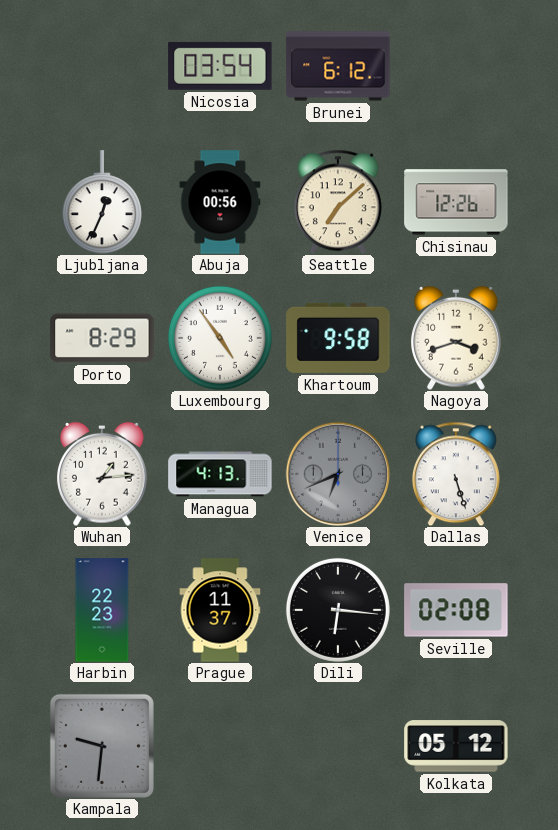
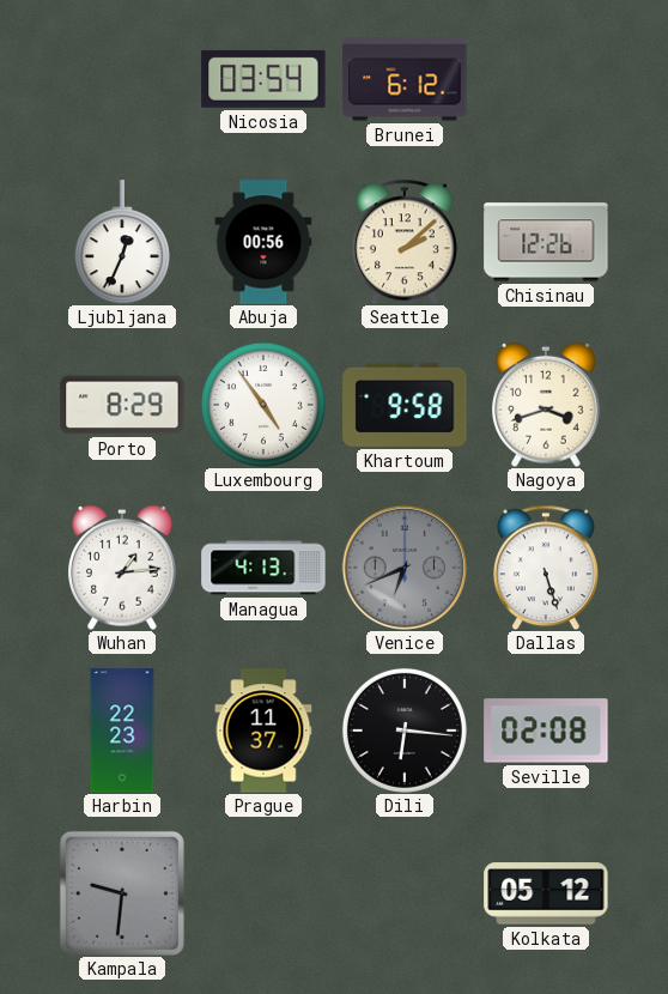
Seattle: 7:08 -> 2:08 (405, 242)
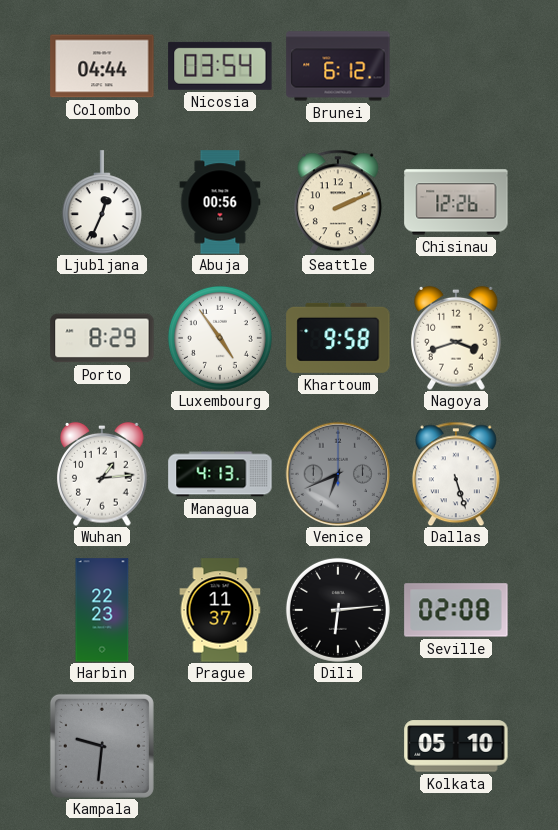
Colombo: none -> 04:44 (102, 66)
Seattle: 2:08 -> 2:11 (338, 202)
Dili: 6:16 -> 6:14 (338, 610)
Kolkata: 05:12 -> 05:10 (456, 746)
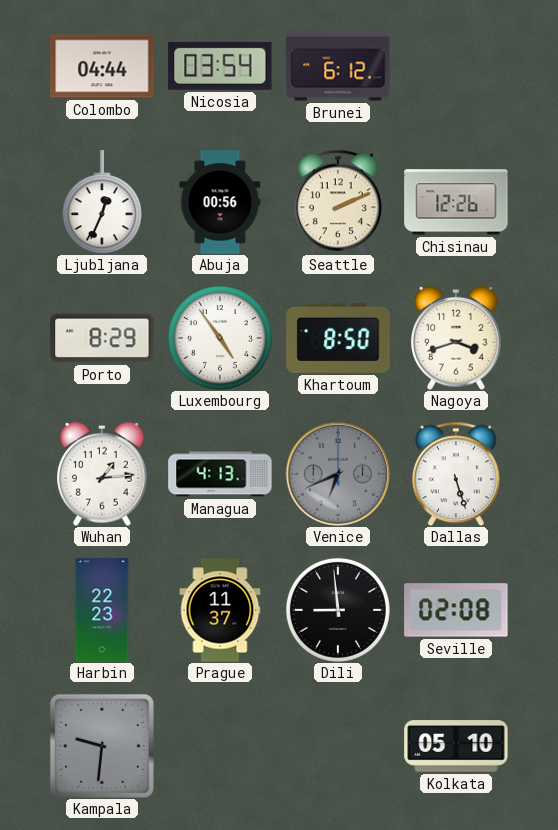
Khartoum: 9:58 -> 8:50 (338, 338)
Dili: 6:14 -> 8:59 (338, 610)
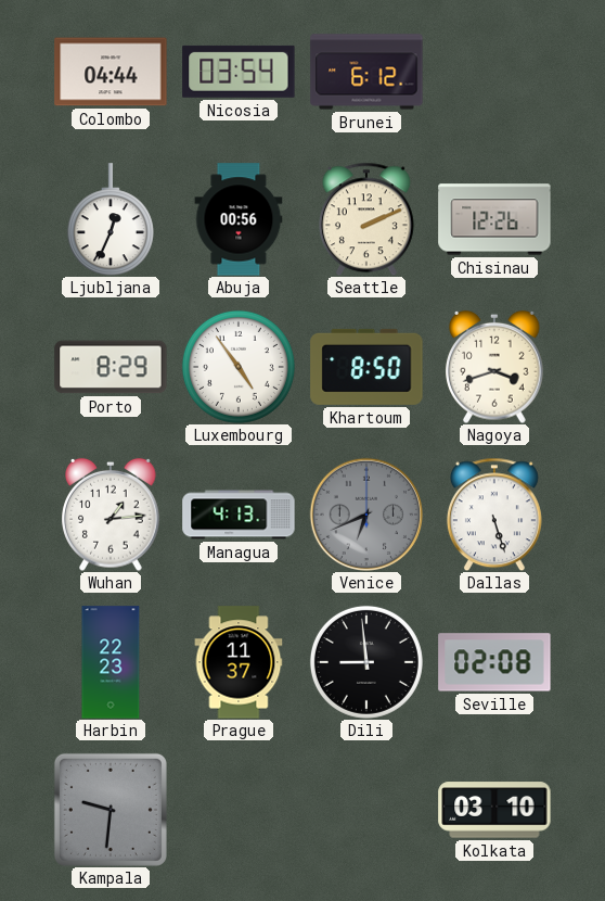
Kolkata: 05:10 -> 03:10 (494, 810)
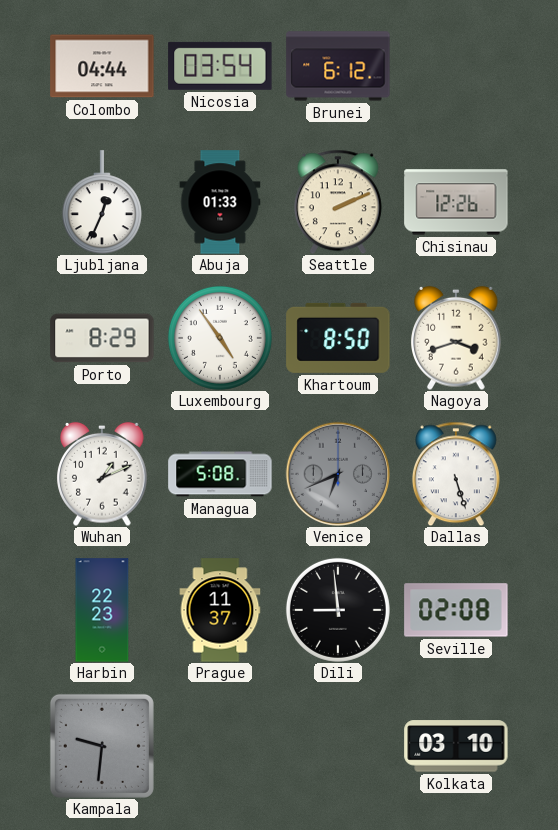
Abuja: 00:56 -> 01:33 (220, 202)
Wuhan: 1:14 -> 1:11 (102, 474)
Managua: 4:13 -> 5:08 (220, 474)
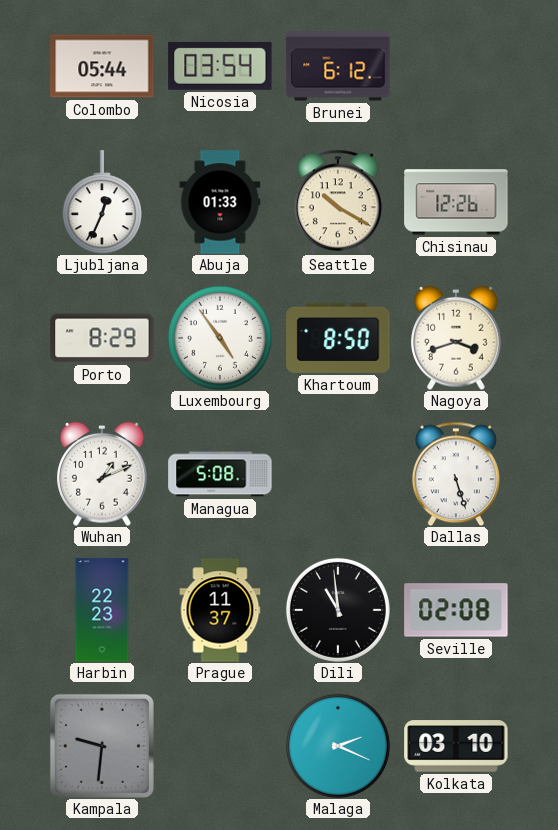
Colombo: 04:44 -> 05:44 (102, 66)
Seattle: 2:11 -> 10:20 (338, 202)
Venice: 6:41 -> none (337, 473)
Dili: 8:59 -> 10:59 (338, 610)
Malaga: none -> 2:19 (338, 746)
